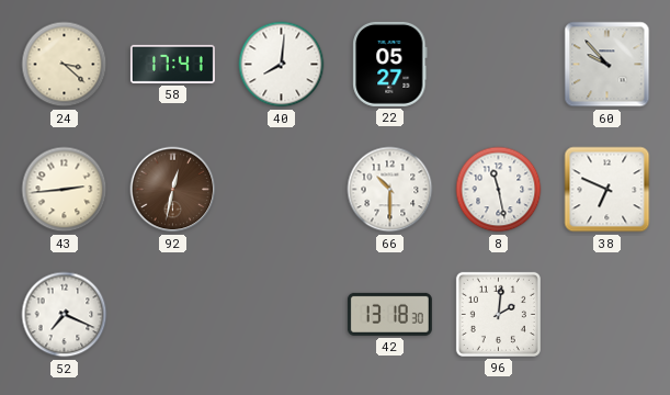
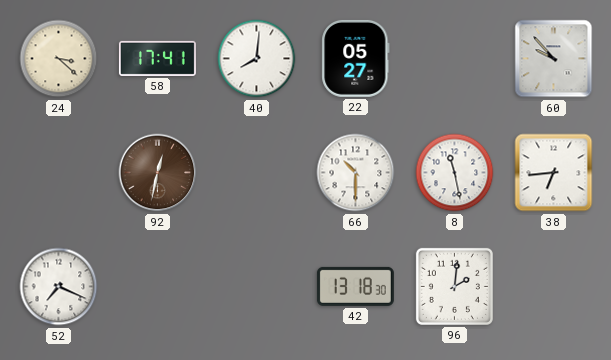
43: 2:44 -> none (65, 190)
38: 6:49 -> 6:44 (554, 173)
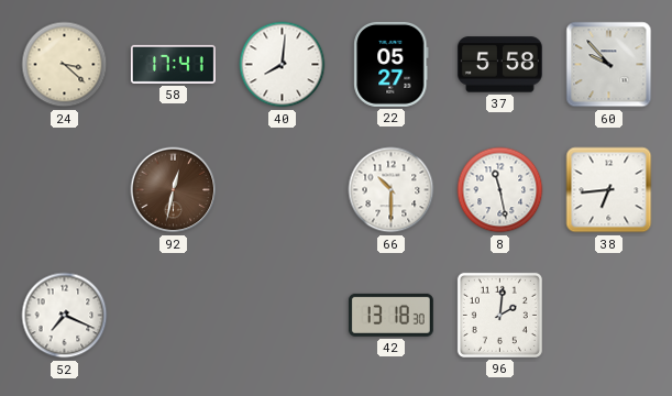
37: none -> 5:58 (499, 65)
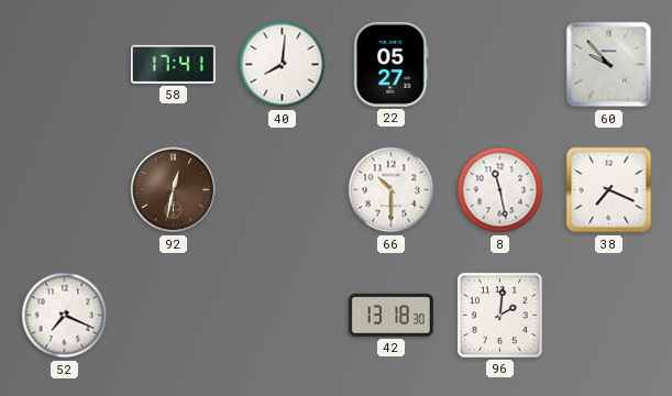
24: 3:22 -> none (65, 65)
37: 5:58 -> none (499, 65)
38: 6:44 -> 7:19 (609, 190)
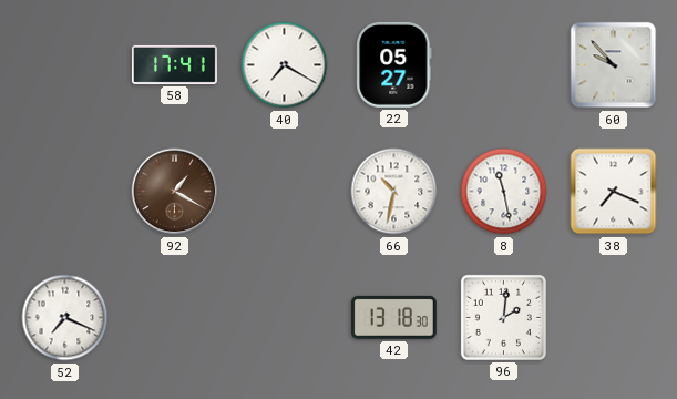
40: 8:01 -> 7:20 (285, 65)
92: 12:32 -> 1:20 (175, 192)
66: 10:30 -> 10:32 (394, 192)
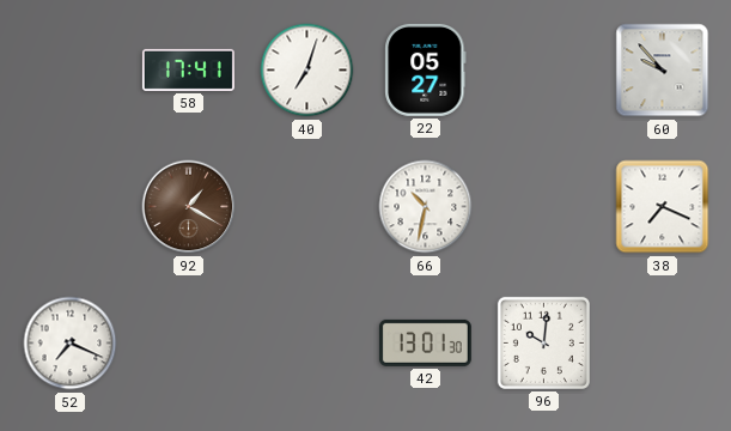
40: 7:20 -> 7:03 (307, 71)
8: 11:28 -> none (504, 192)
42: 13:18 -> 13:01 (425, 342)
96: 2:01 -> 10:01 (543, 342)
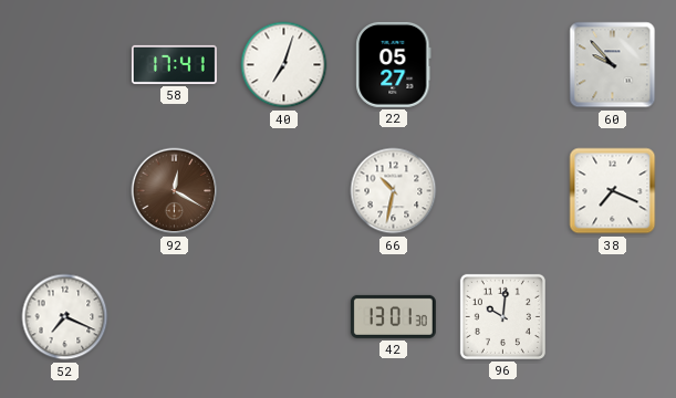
92: 1:20 -> 12:20 (175, 191)
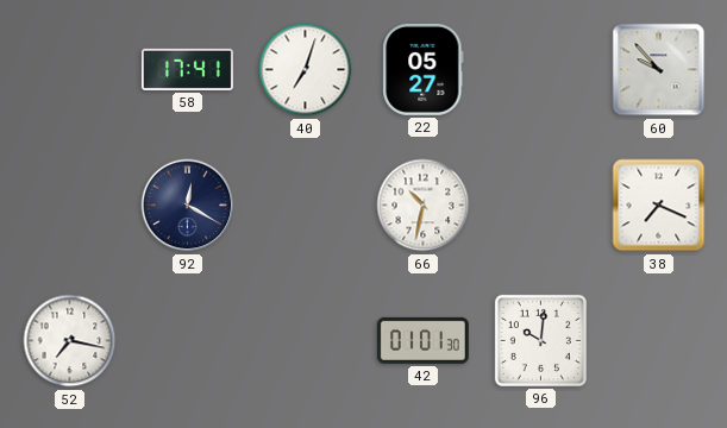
92 dial: brown -> navy (188, 206)
52: 7:19 -> 7:17 (70, 341)
42: 13:01 -> 01:01 (422, 340)
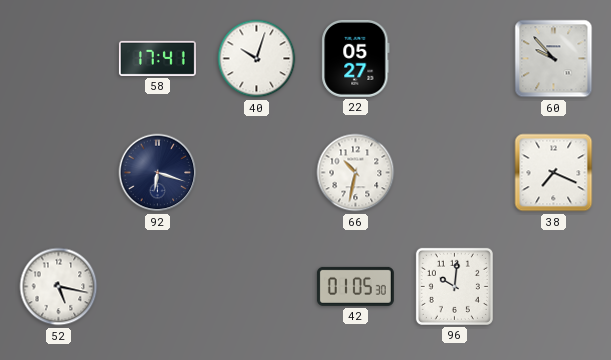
40: 7:03 -> 10:03 (257, 59)
92: 12:20 -> 6:18 (158, 173)
52: 7:17 -> 5:17 (59, 287)
42: 01:01 -> 01:05 (355, 286)
